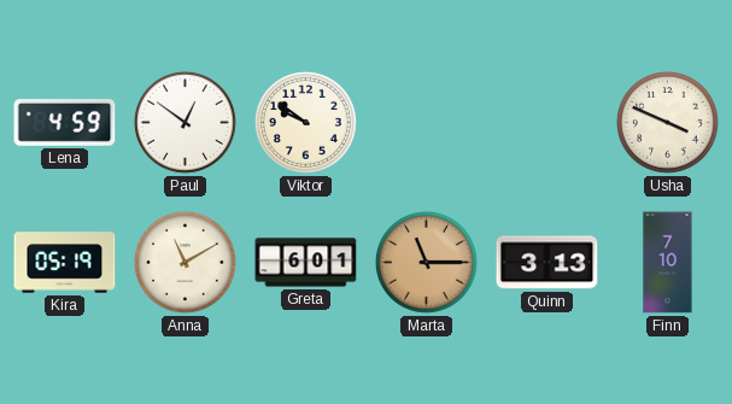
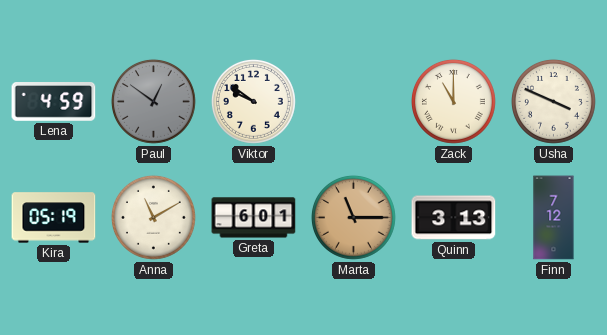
Paul dial: white -> grey (153, 101)
Zack: none -> 11:00 (453, 101)
Finn: 7:10 -> 7:12 (554, 218)
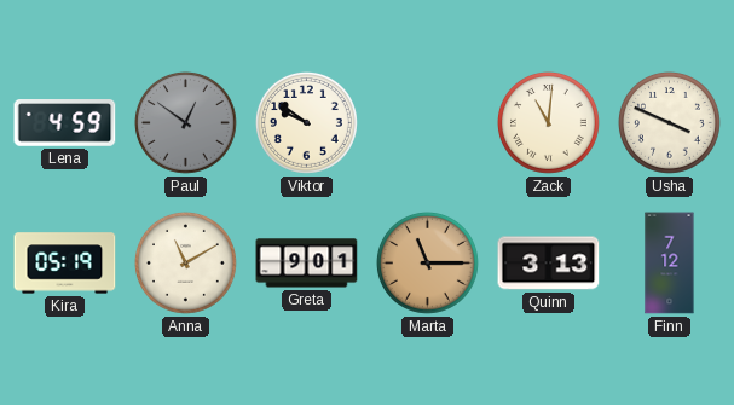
Zack: 11:00 -> 11:01 (548, 122)
Greta: 6:01 -> 9:01 (307, 264)
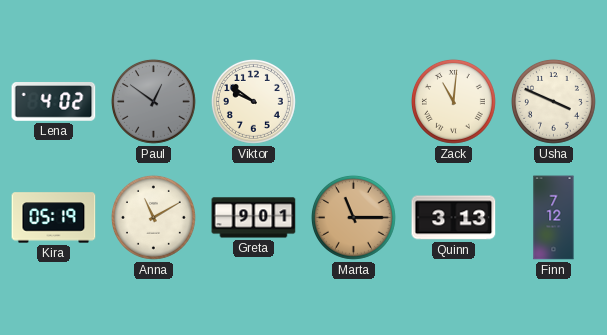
Lena: 4:59 -> 4:02 (54, 102)
